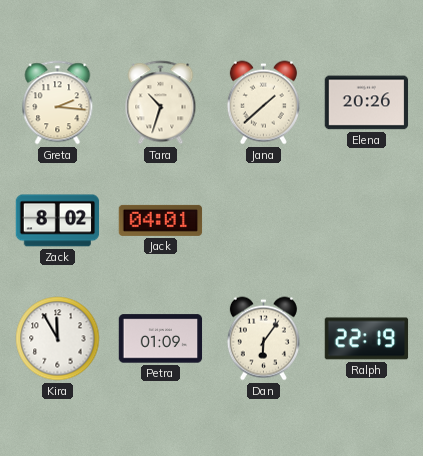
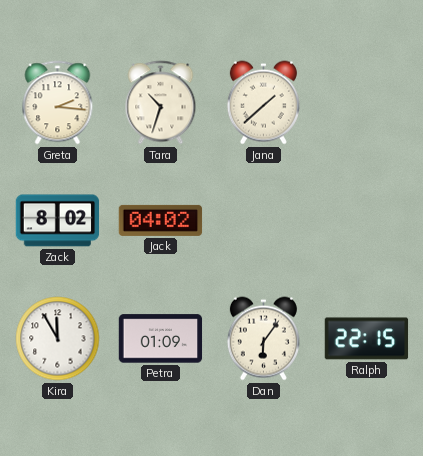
Elena: 20:26 -> none (367, 103)
Jack: 04:01 -> 04:02 (161, 220)
Ralph: 22:19 -> 22:15 (367, 339)
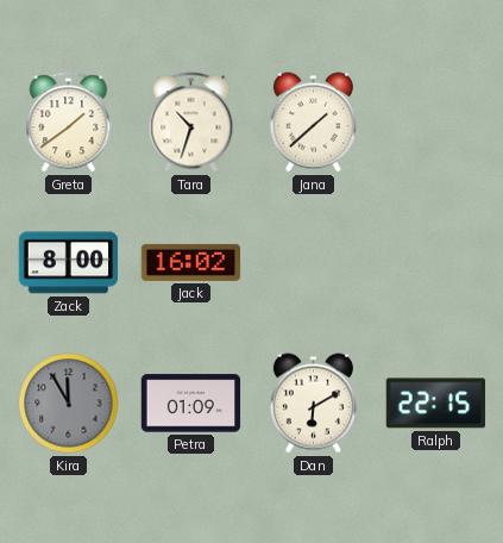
Greta: 2:16 -> 1:39 (69, 123)
Zack: 8:02 -> 8:00 (69, 263)
Jack: 04:02 -> 16:02 (191, 262)
Kira dial: white -> grey (69, 404)
Dan: 6:06 -> 6:10 (313, 404)
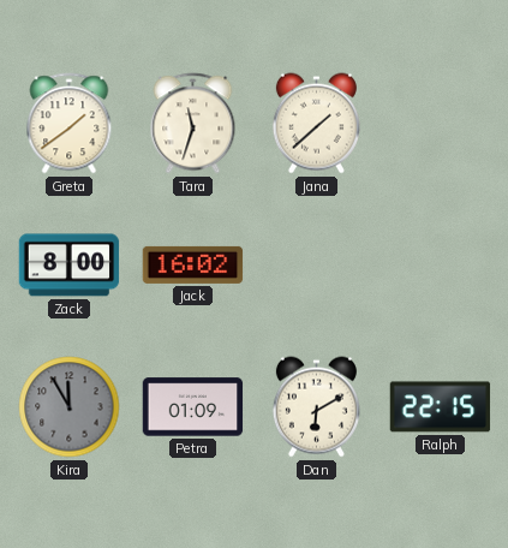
Tara: 10:33 -> 11:33 (193, 124)
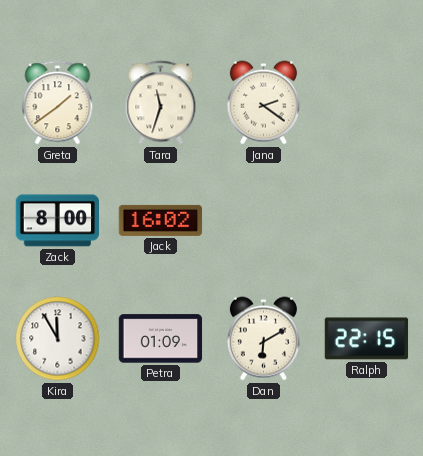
Jana: 1:38 -> 2:21 (263, 103)
Kira dial: grey -> white (58, 339)
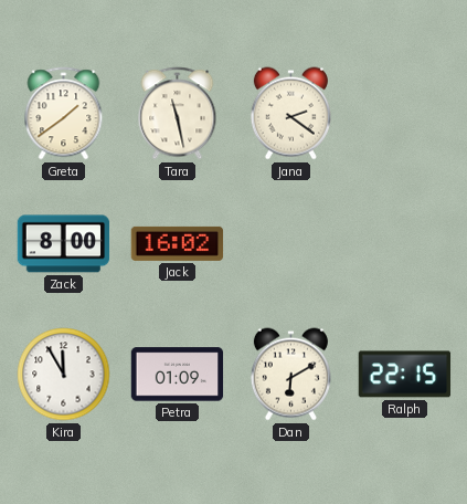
Tara: 11:33 -> 11:28 (178, 114)
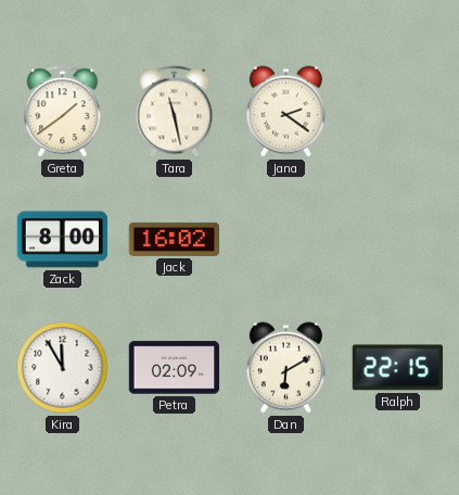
Petra: 01:09 -> 02:09 (175, 368)
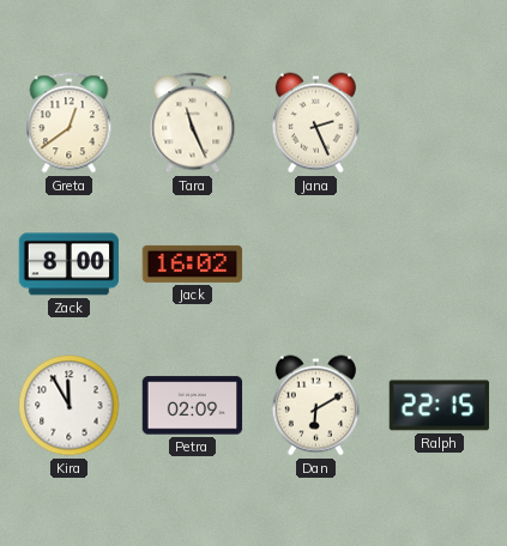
Greta: 1:39 -> 12:39 (70, 123)
Tara: 11:28 -> 11:26 (193, 123)
Jana: 2:21 -> 2:26 (315, 123)
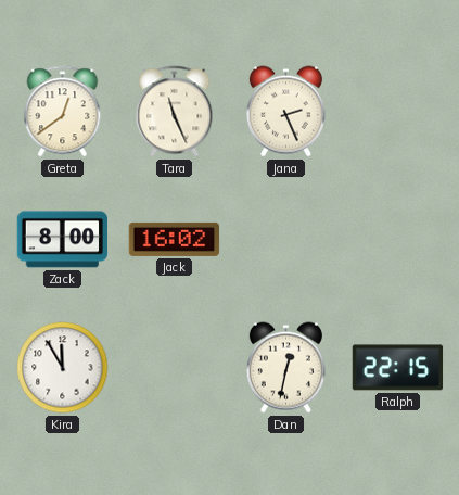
Petra: 02:09 -> none (193, 406)
Dan: 6:10 -> 12:32 (285, 368)
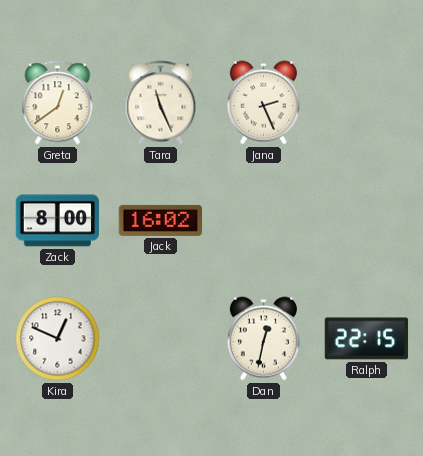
Kira: 11:55 -> 12:49 (58, 339)
